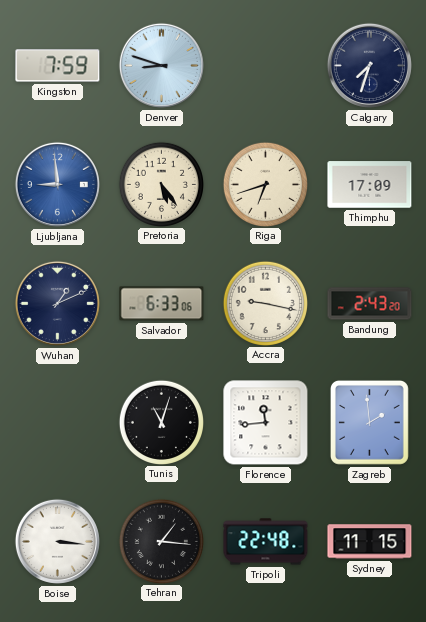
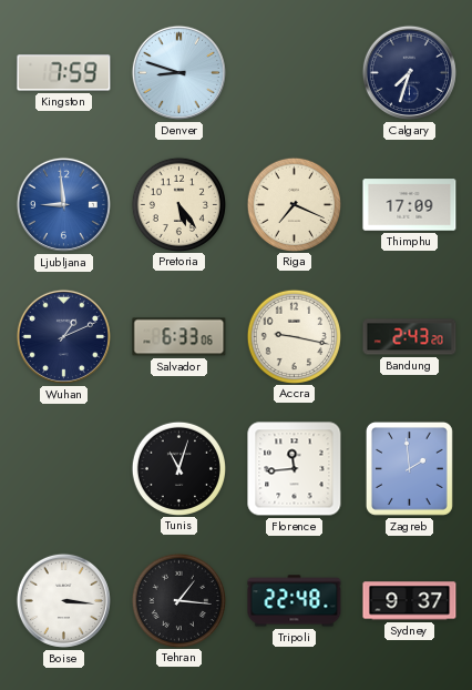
Riga: 6:42 -> 7:19 (294, 204)
Sydney: 11:15 -> 9:37 (410, 601)
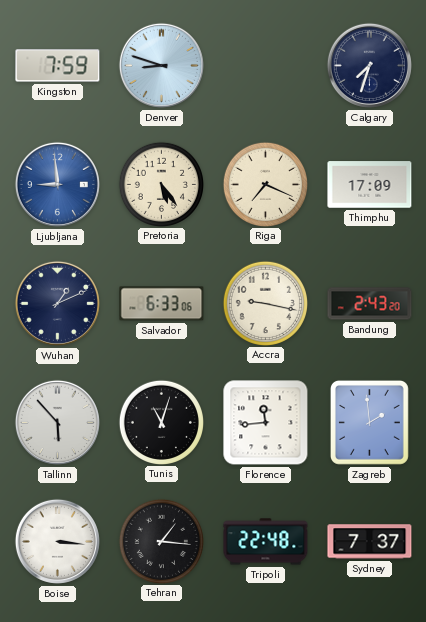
Tallinn: none -> 5:53 (57, 422)
Sydney: 9:37 -> 7:37 (370, 542)
